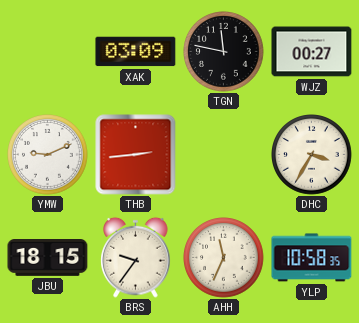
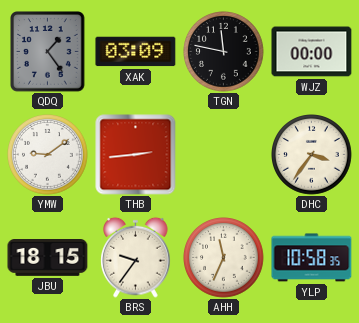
QDQ: none -> 1:24 (48, 52)
WJZ: 00:27 -> 00:00 (312, 52)
YMW: 9:11 -> 9:09 (48, 155)
DHC: 3:35 -> 3:36 (312, 155)
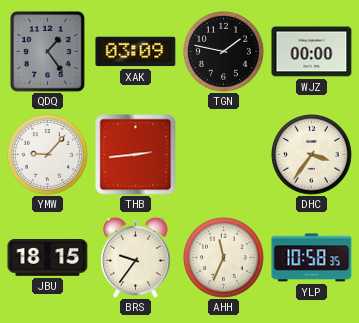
TGN: 11:47 -> 1:47 (224, 52)
YMW: 9:09 -> 9:07 (48, 155)
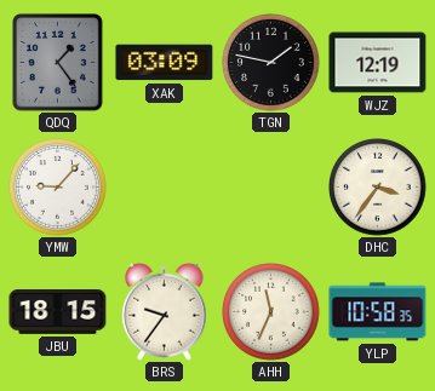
WJZ: 00:00 -> 12:19 (378, 63)
THB: 2:44 -> none (136, 155)
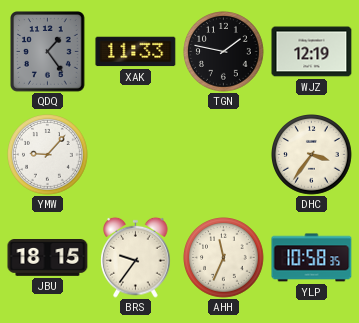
XAK: 03:09 -> 11:33 (136, 52)
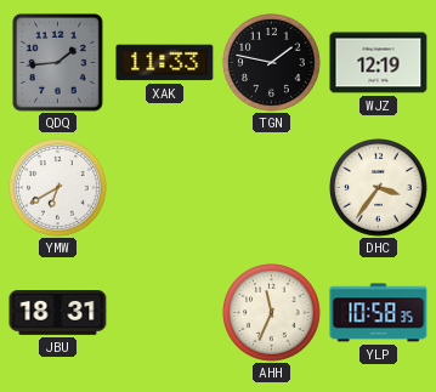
QDQ: 1:24 -> 1:44 (58, 63)
YMW: 9:07 -> 6:40 (58, 188)
JBU: 18:15 -> 18:31 (58, 313)
BRS: 9:36 -> none (136, 257)
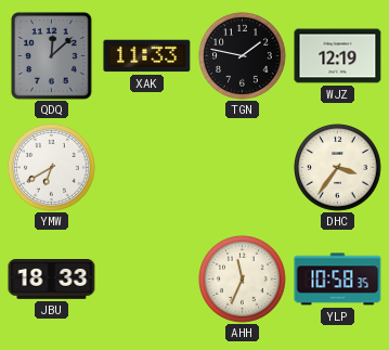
QDQ: 1:44 -> 12:08 (52, 56)
JBU: 18:31 -> 18:33 (52, 280)
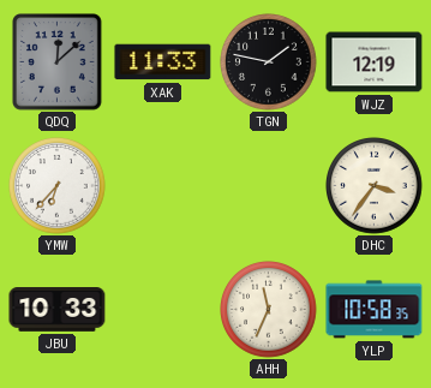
YMW: 6:40 -> 6:37 (58, 186)
JBU: 18:33 -> 10:33 (58, 310)
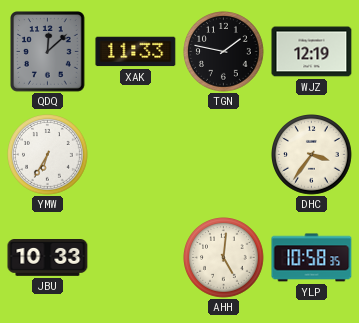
YMW: 6:37 -> 6:35 (48, 155)
AHH: 11:34 -> 5:01 (224, 258)
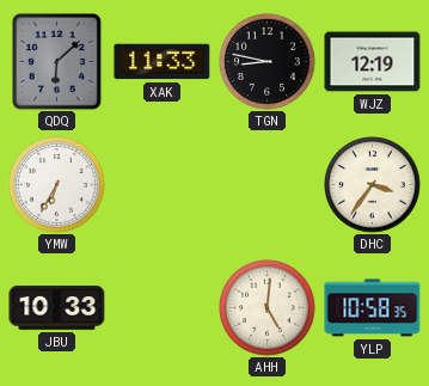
QDQ: 12:08 -> 6:08 (57, 62)
TGN: 1:47 -> 8:47 (268, 62)
